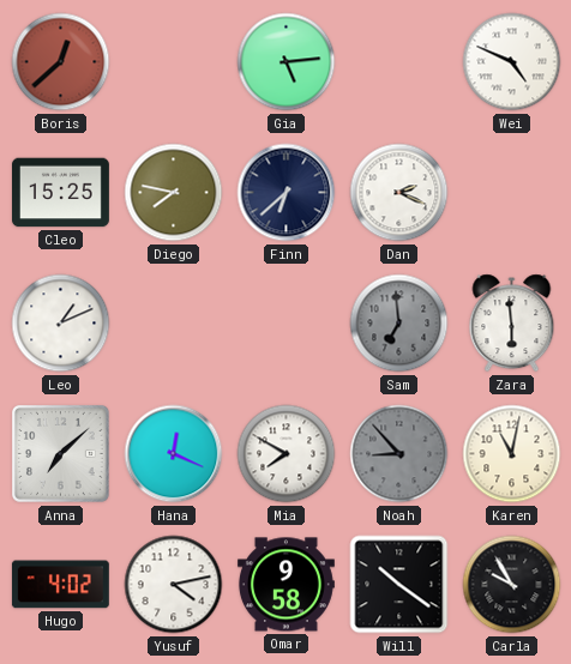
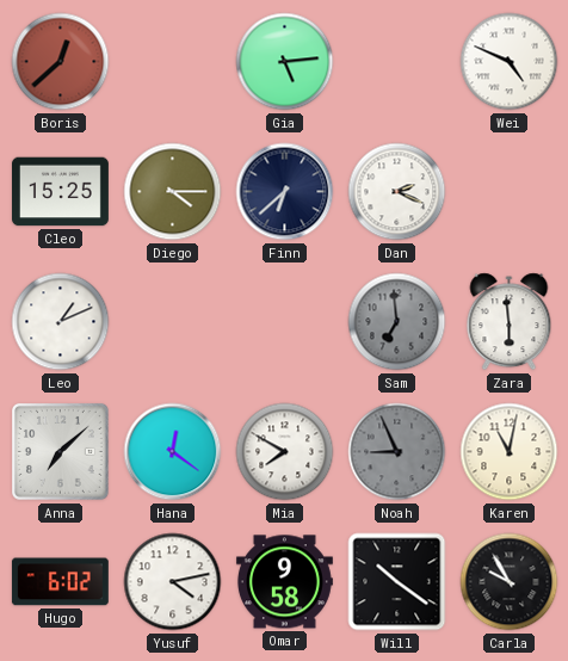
Diego: 7:47 -> 4:15 (173, 192)
Hana: 12:19 -> 12:21 (173, 452)
Noah: 8:53 -> 8:56 (397, 452)
Hugo: 4:02 -> 6:02 (60, 582)
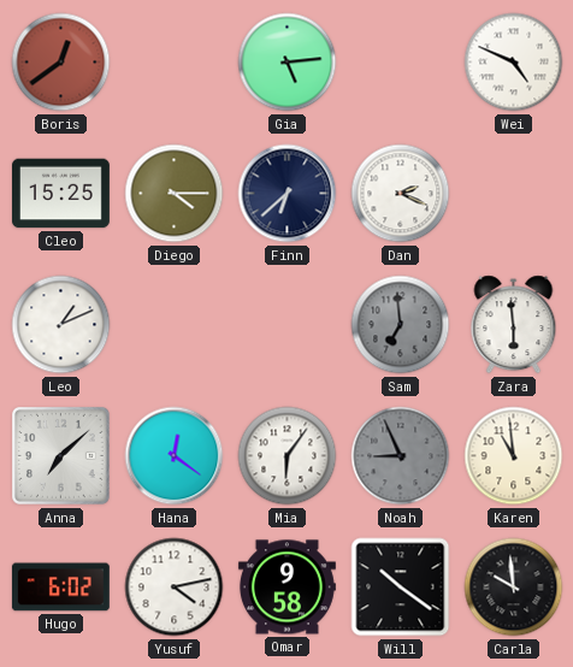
Boris: 12:38 -> 12:39 (61, 63)
Mia: 7:50 -> 6:06 (288, 456)
Karen: 11:02 -> 10:59 (514, 456)
Carla: 9:55 -> 9:59 (514, 588)
